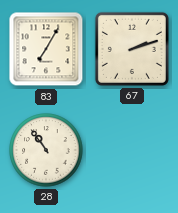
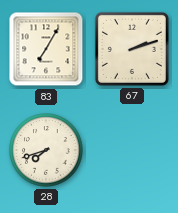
28: 10:54 -> 7:42 (46, 150)
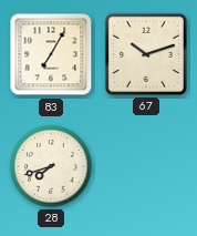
67: 2:12 -> 10:12 (146, 54)
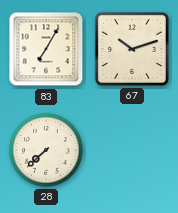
28: 7:42 -> 7:38 (46, 150)
